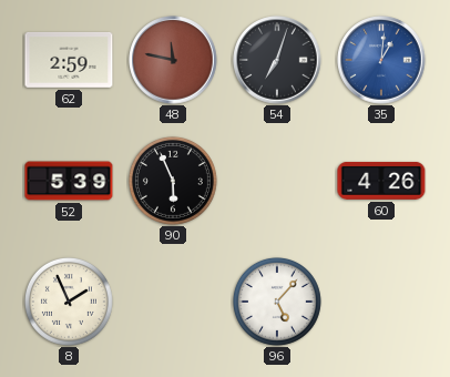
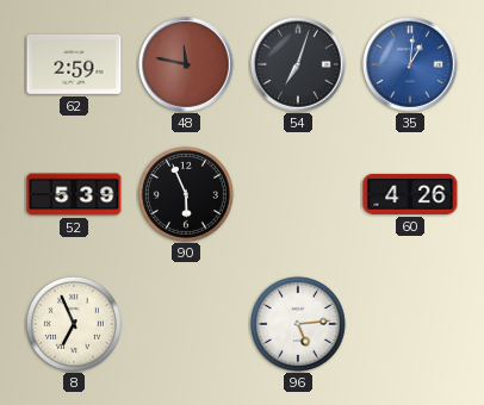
8: 1:56 -> 6:56 (74, 324)
96: 5:07 -> 5:14 (298, 324)
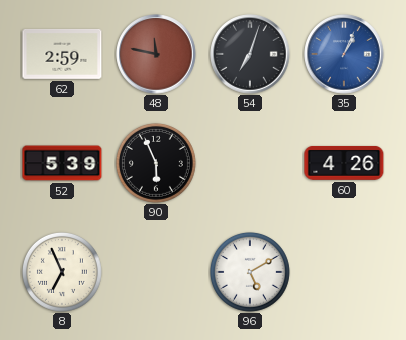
35: 1:01 -> 1:04 (344, 54)
96: 5:14 -> 5:10 (250, 272)
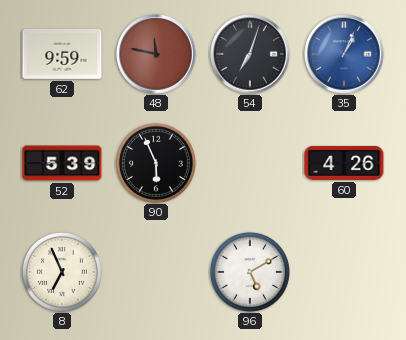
62: 2:59 -> 9:59 (62, 54)
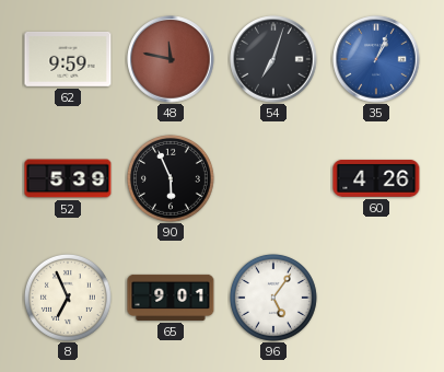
65: none -> 9:01 (171, 298)
96: 5:10 -> 5:06 (273, 298)
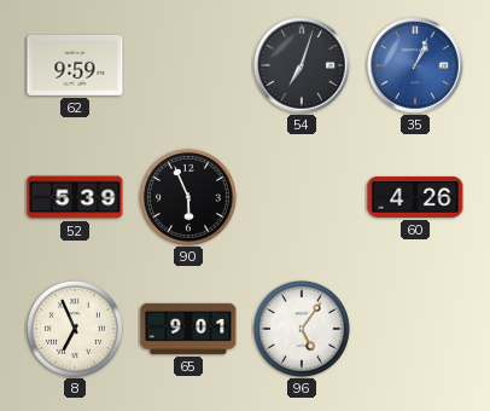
48: 11:47 -> none (171, 59)
